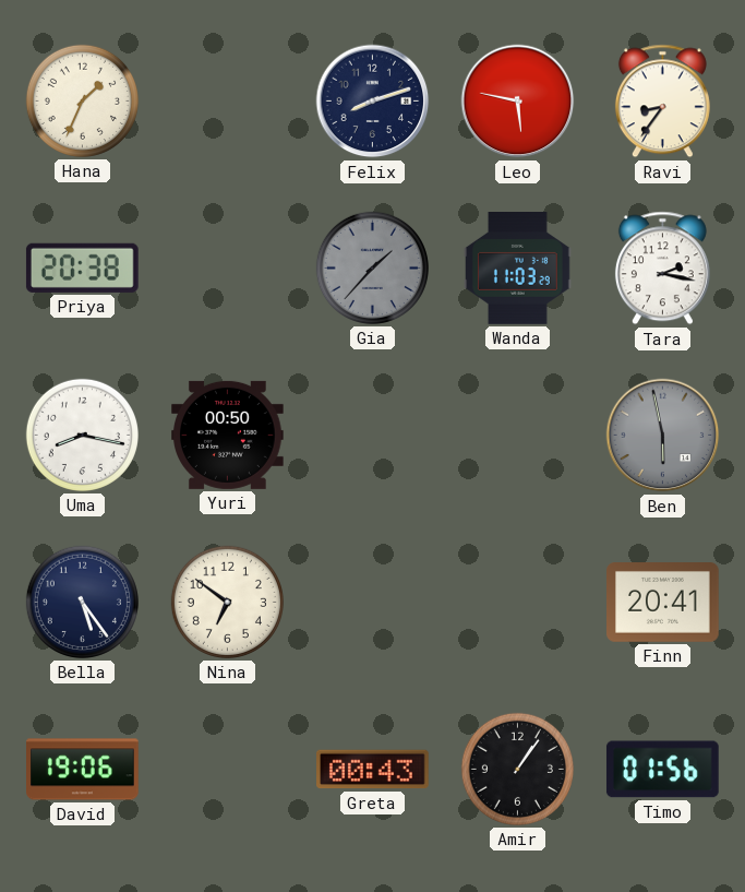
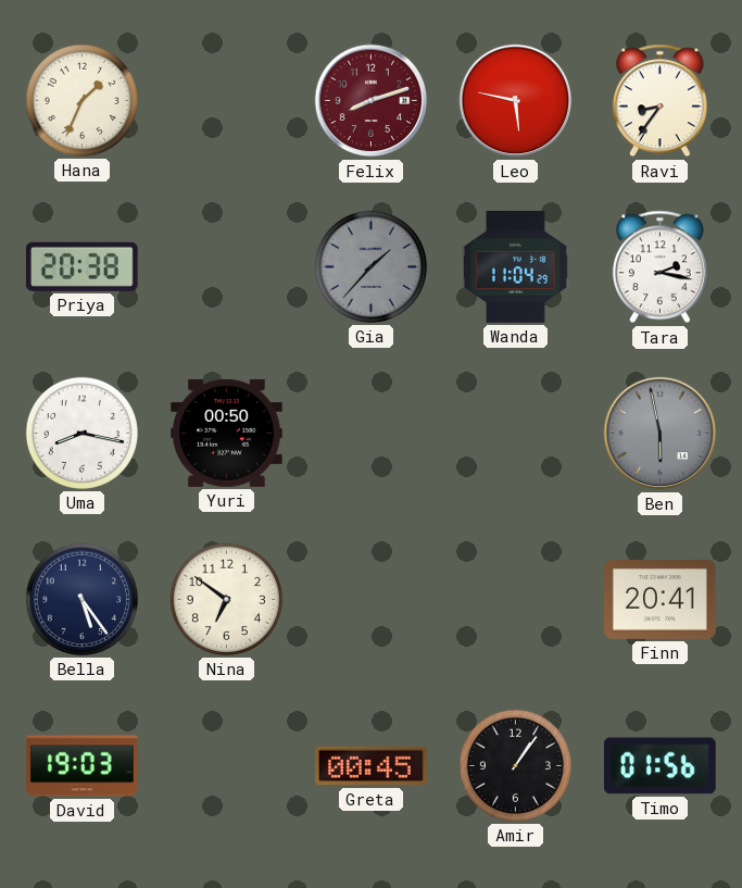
Felix dial: navy -> burgundy (372, 101)
Wanda: 11:03 -> 11:04 (516, 267)
David: 19:06 -> 19:03 (83, 766)
Greta: 00:43 -> 00:45 (372, 766)
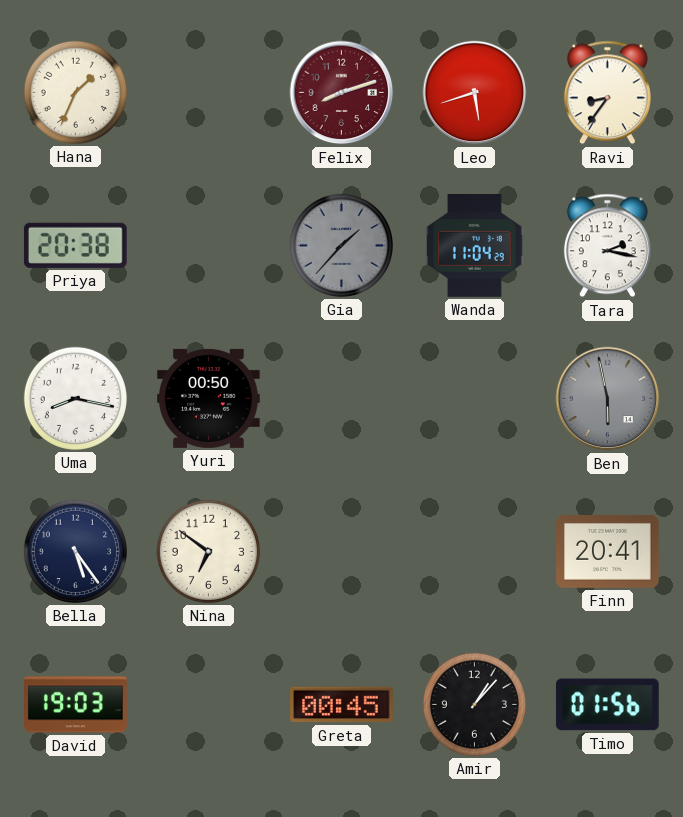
Leo: 5:47 -> 5:42 (475, 93)
Amir: 1:06 -> 1:07 (474, 704)
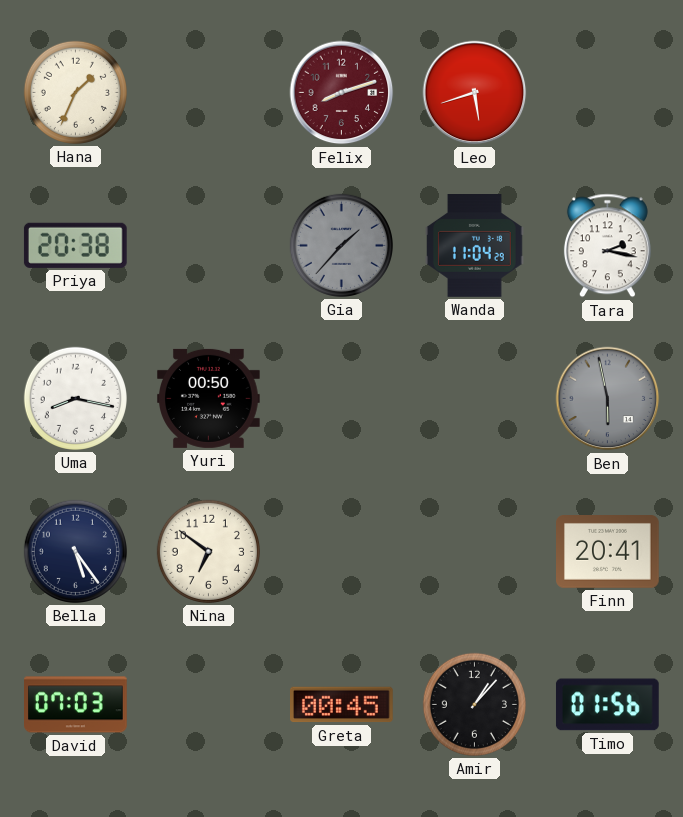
Ravi: 8:36 -> none (607, 93)
David: 19:03 -> 07:03 (76, 705)
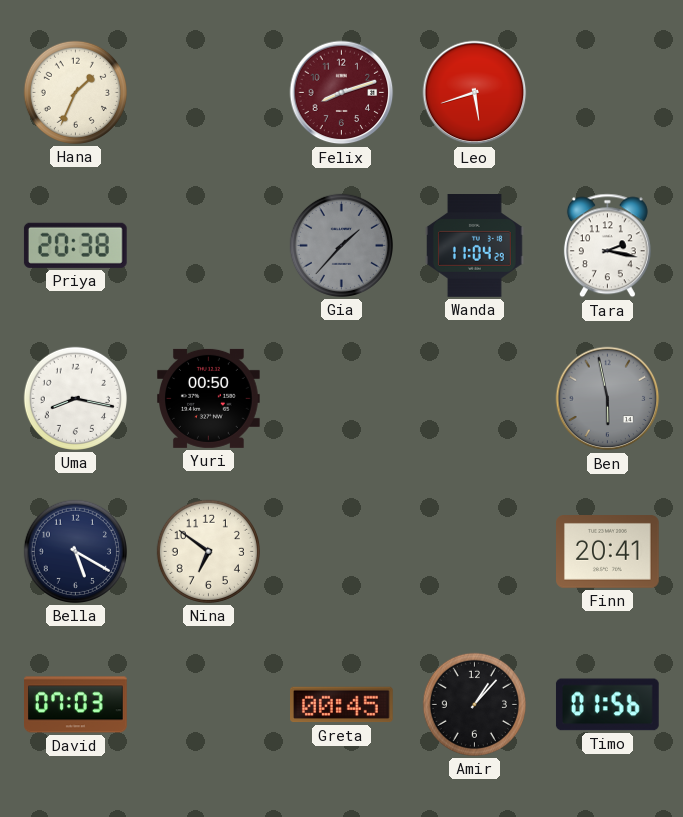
Bella: 5:24 -> 5:20 (75, 551)
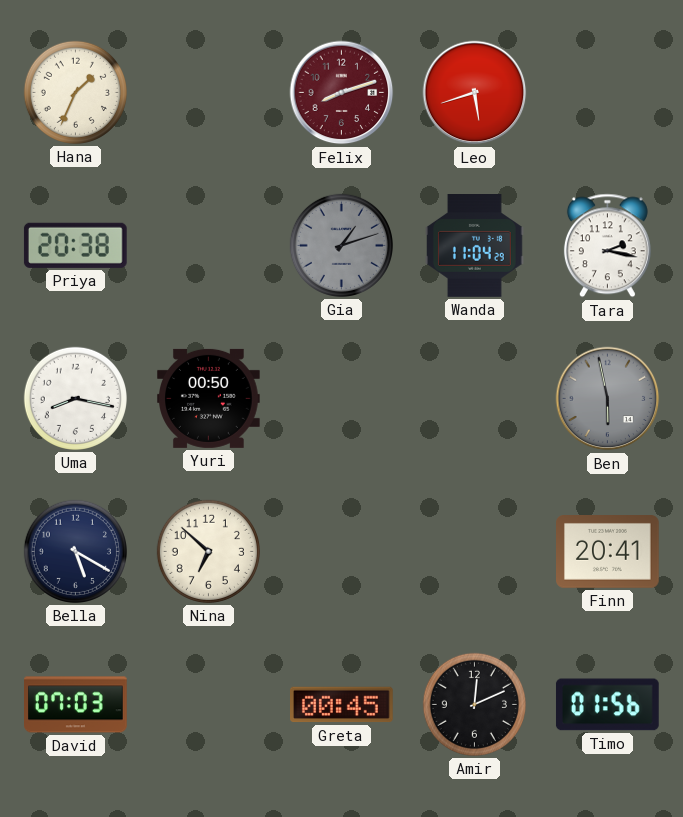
Gia: 1:37 -> 1:12 (341, 245)
Nina: 6:51 -> 6:52 (208, 551)
Amir: 1:07 -> 12:11 (474, 704)
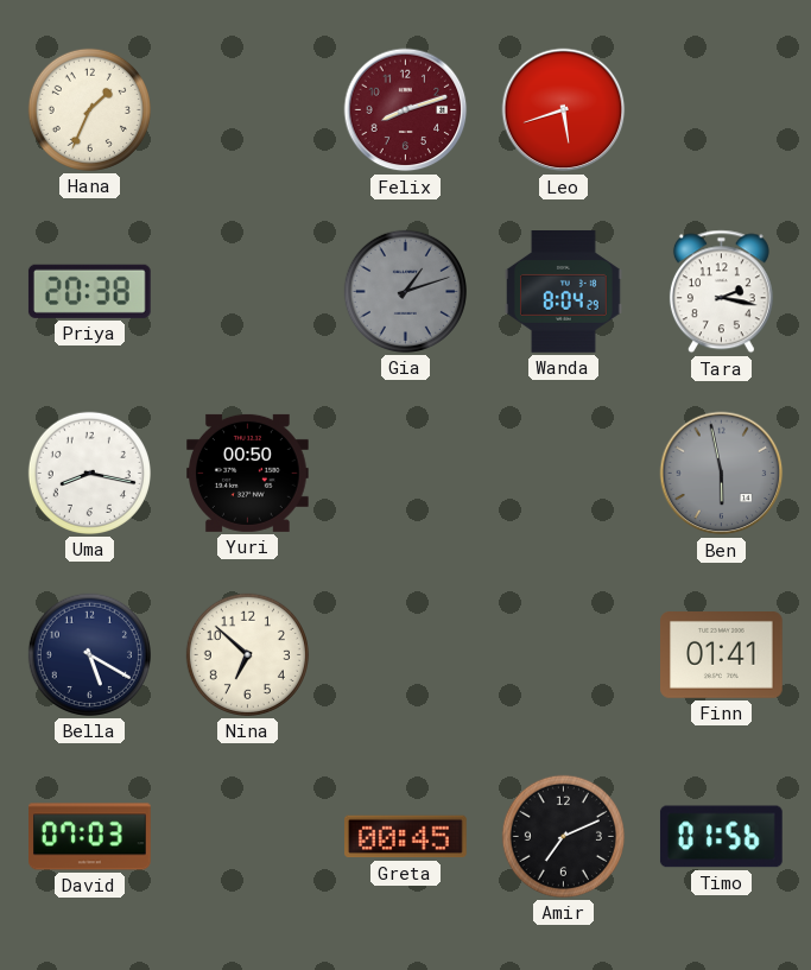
Wanda: 11:04 -> 8:04 (564, 292)
Finn: 20:41 -> 01:41 (722, 655)
Amir: 12:11 -> 7:11 (563, 836)
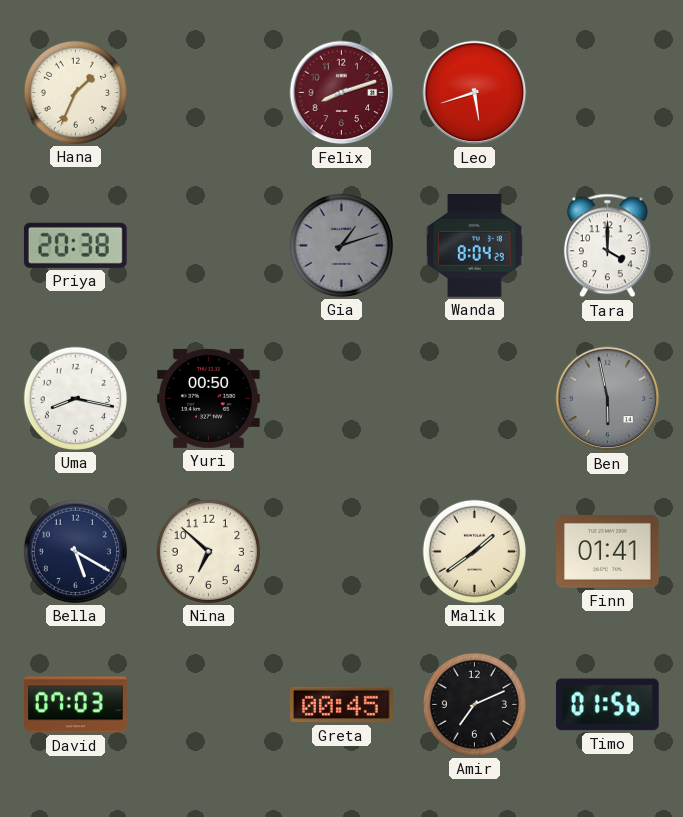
Tara: 2:17 -> 4:00 (607, 246)
Malik: none -> 1:39 (474, 551)
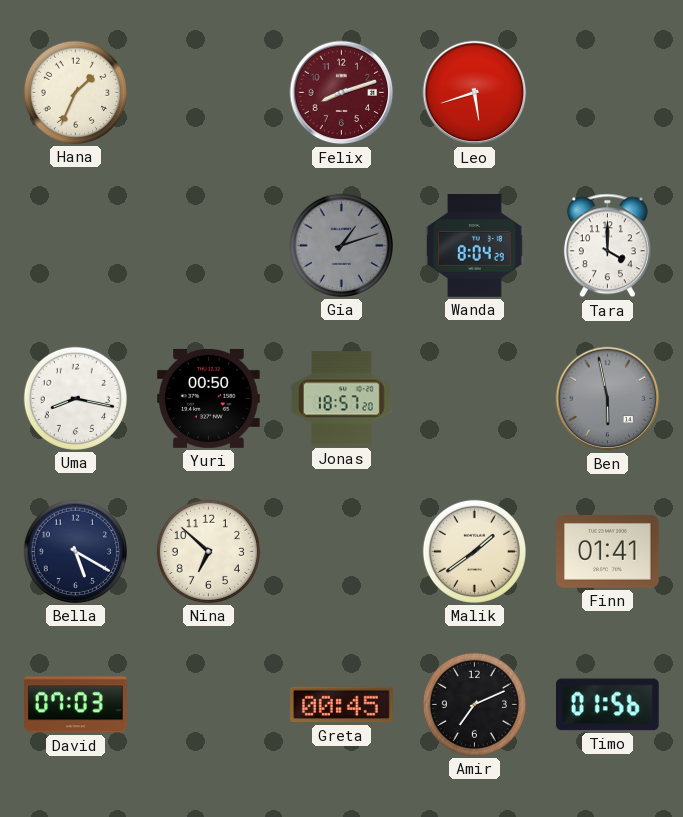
Priya: 20:38 -> none (75, 245)
Jonas: none -> 18:57 (342, 399)
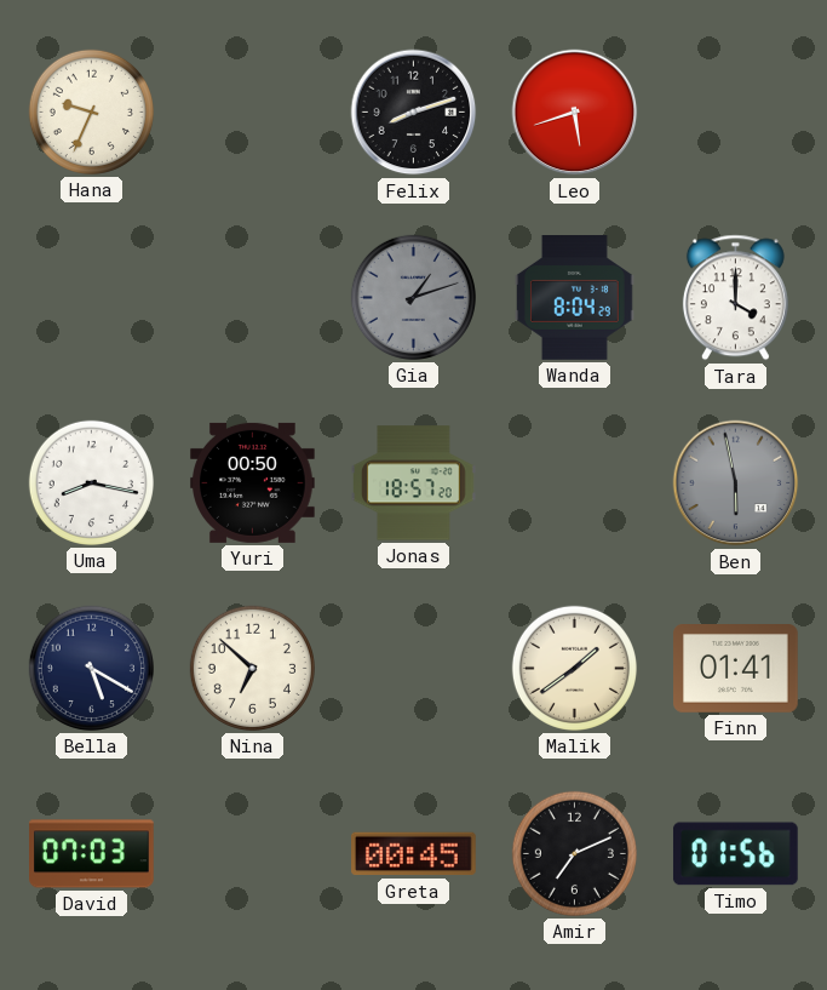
Hana: 1:34 -> 9:34 (91, 111)
Felix dial: burgundy -> black (414, 113)
